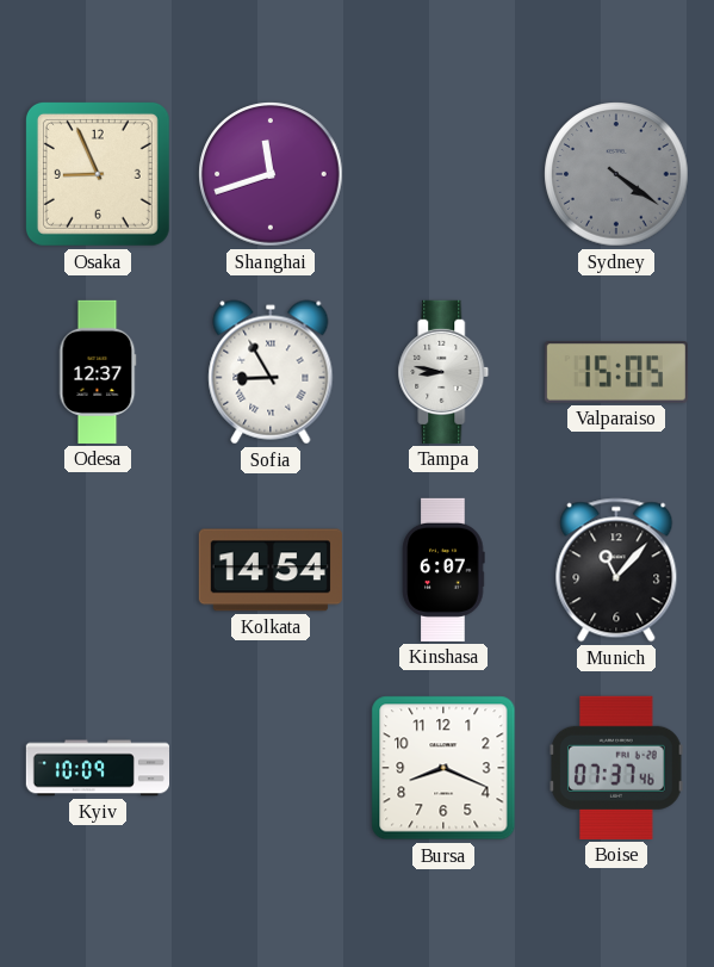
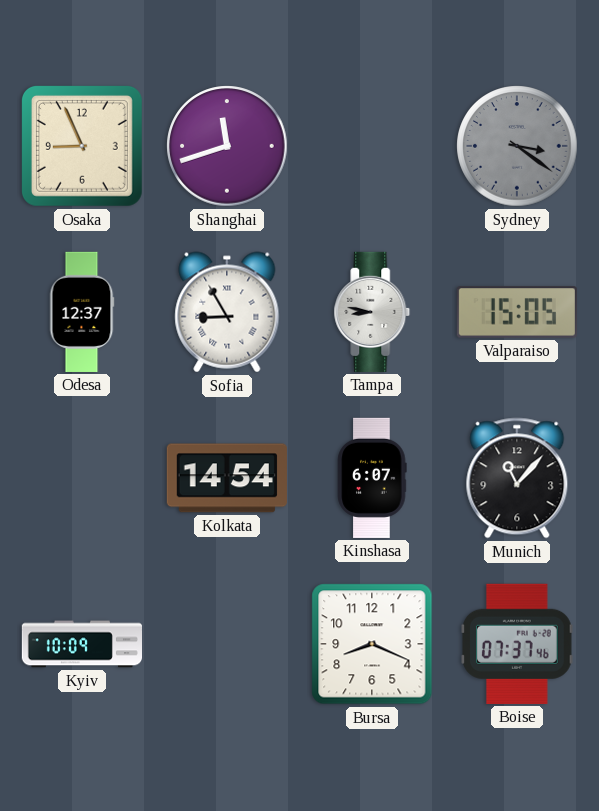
Sydney: 4:21 -> 3:21 (517, 146)
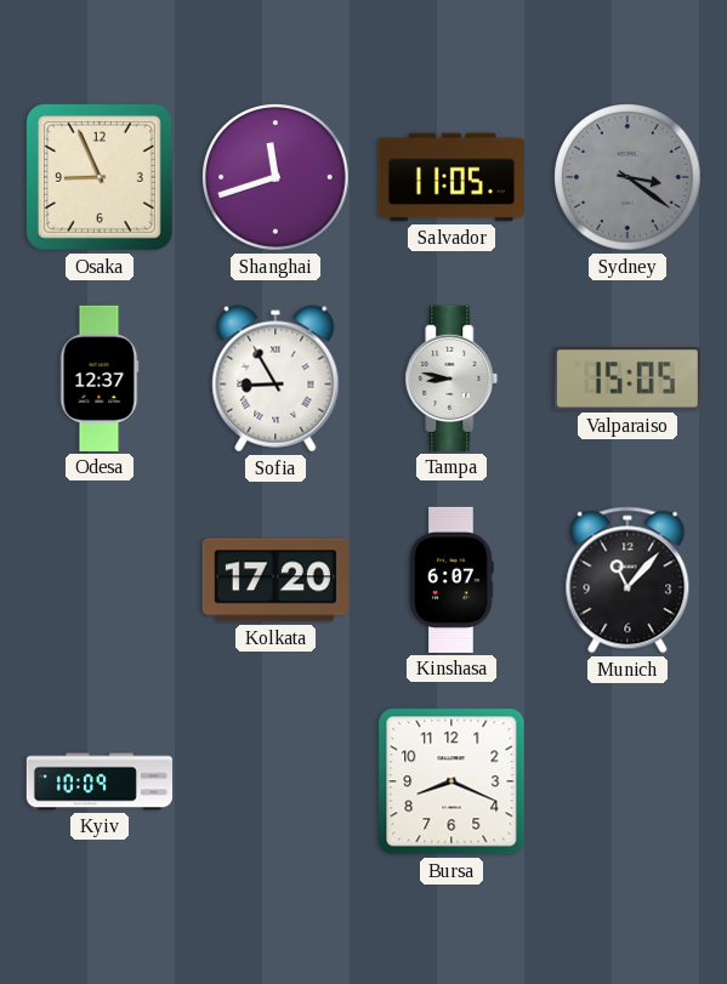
Salvador: none -> 11:05 (451, 177)
Kolkata: 14:54 -> 17:20 (276, 580)
Boise: 07:37 -> none (518, 644)
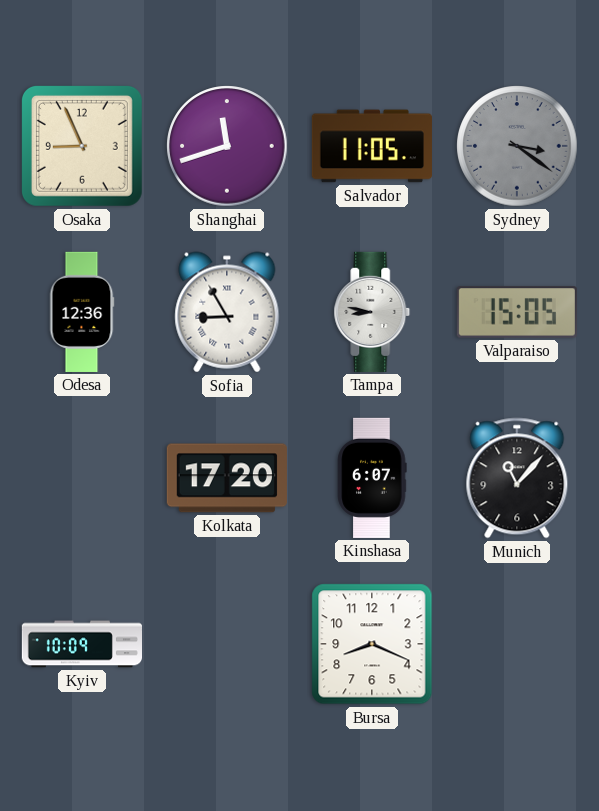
Odesa: 12:37 -> 12:36 (82, 312)
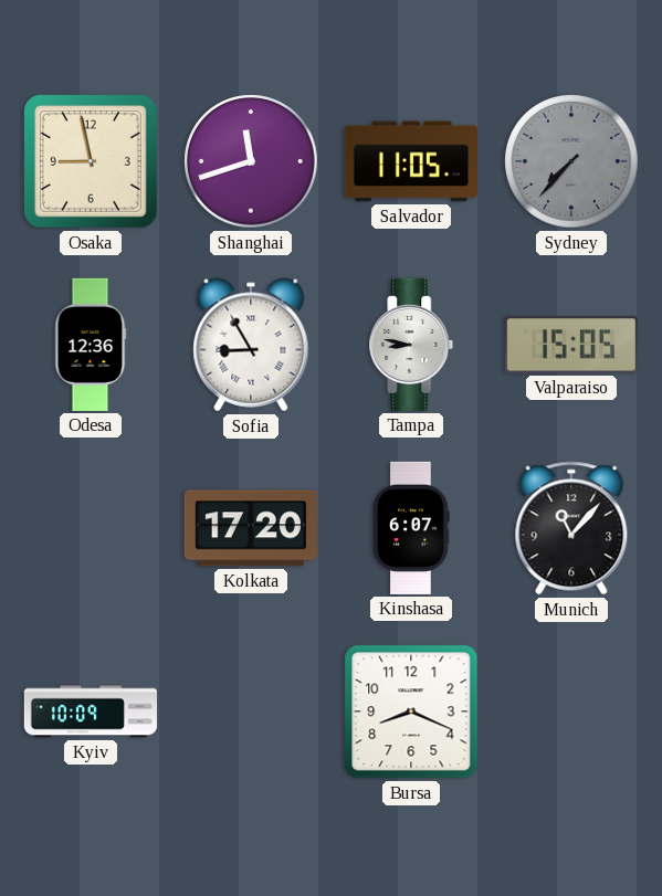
Osaka: 8:56 -> 8:58 (91, 161)
Sydney: 3:21 -> 7:37 (571, 161)
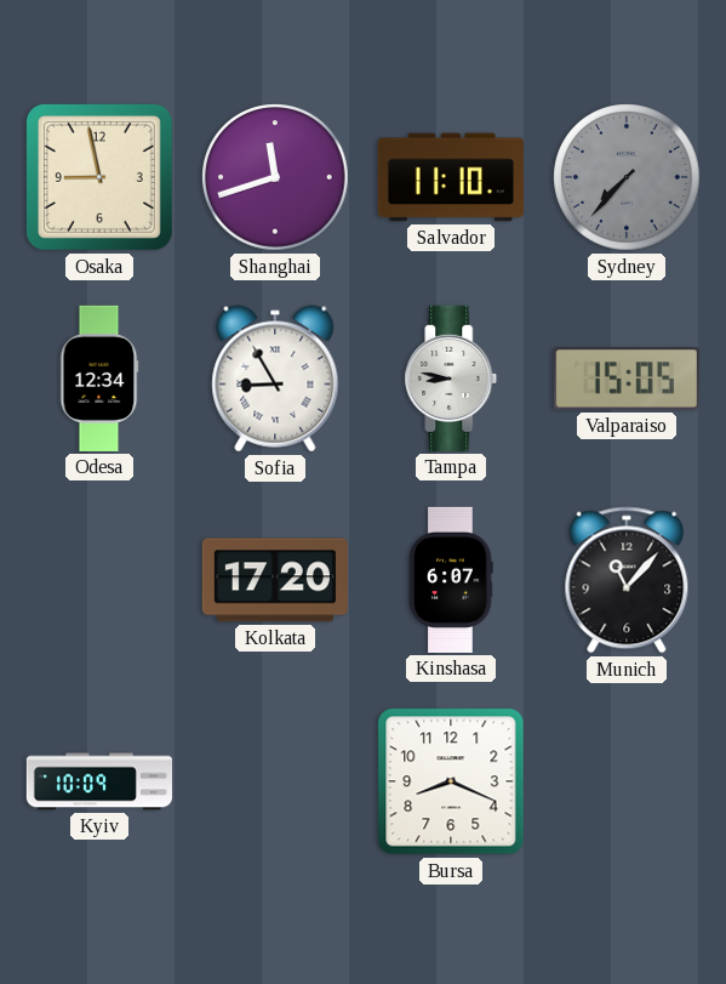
Salvador: 11:05 -> 11:10 (451, 177)
Odesa: 12:36 -> 12:34 (99, 379)
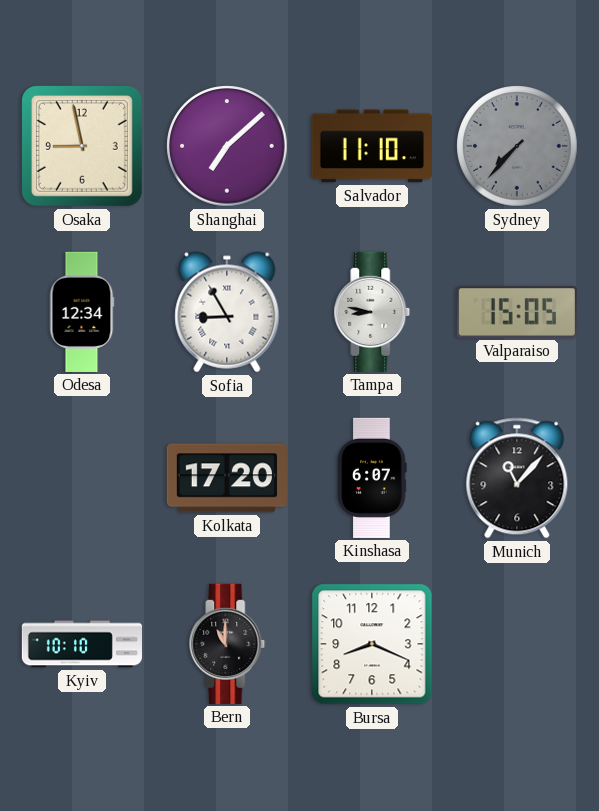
Shanghai: 11:42 -> 7:08 (227, 146)
Kyiv: 10:09 -> 10:10 (81, 644)
Bern: none -> 11:00 (227, 644)
